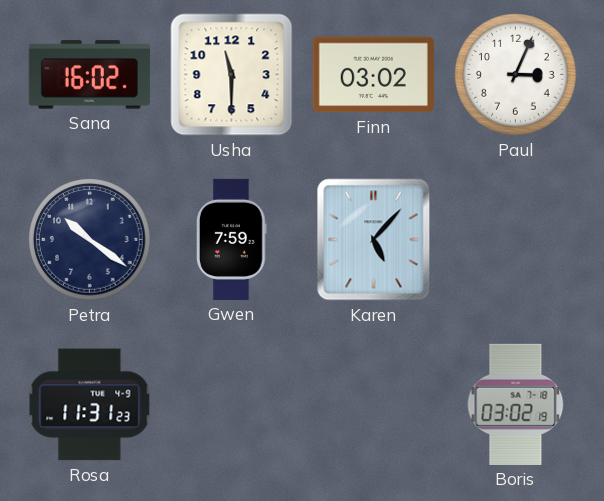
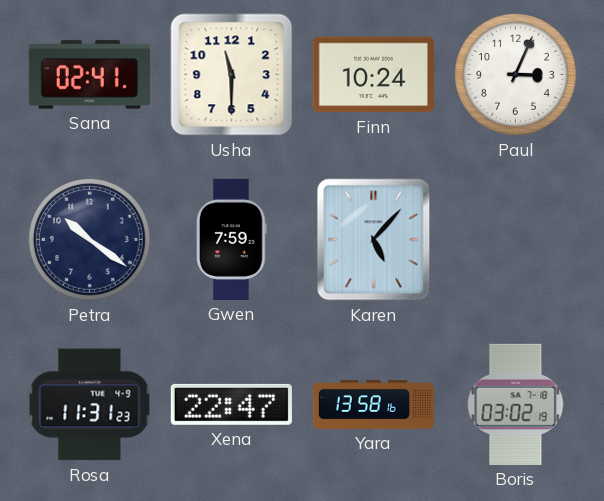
Sana: 16:02 -> 02:41 (89, 75)
Finn: 03:02 -> 10:24 (373, 75)
Xena: none -> 22:47 (231, 404)
Yara: none -> 13:58 (373, 405)
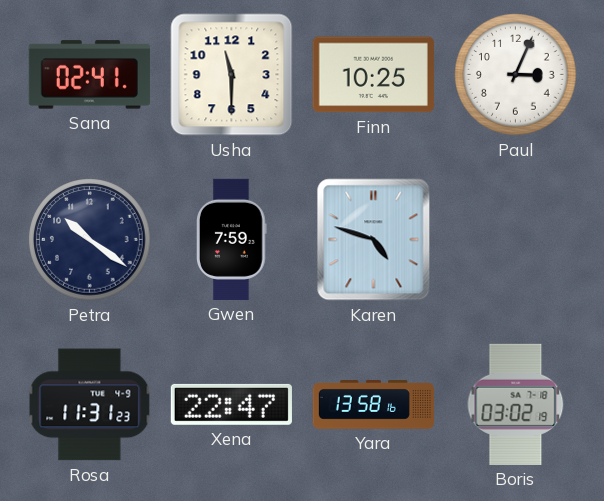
Finn: 10:24 -> 10:25 (373, 75)
Karen: 5:07 -> 4:48 (374, 240)
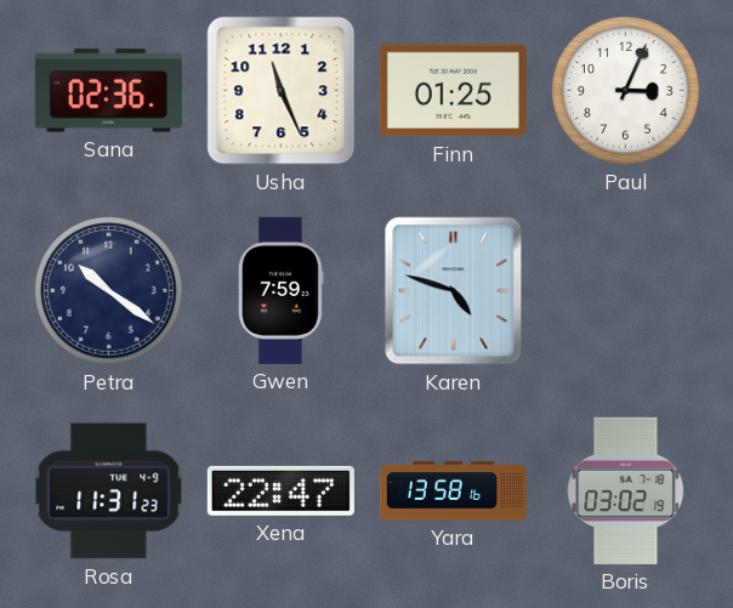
Sana: 02:41 -> 02:36 (108, 91)
Usha: 11:30 -> 11:26 (282, 91)
Finn: 10:25 -> 01:25 (453, 91)
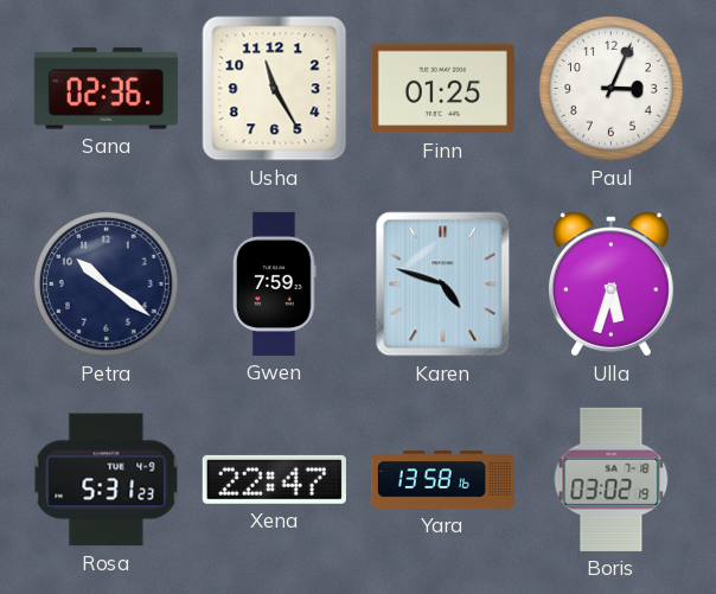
Usha: 11:26 -> 11:25 (275, 89)
Ulla: none -> 5:33 (610, 285)
Rosa: 11:31 -> 5:31 (107, 480)
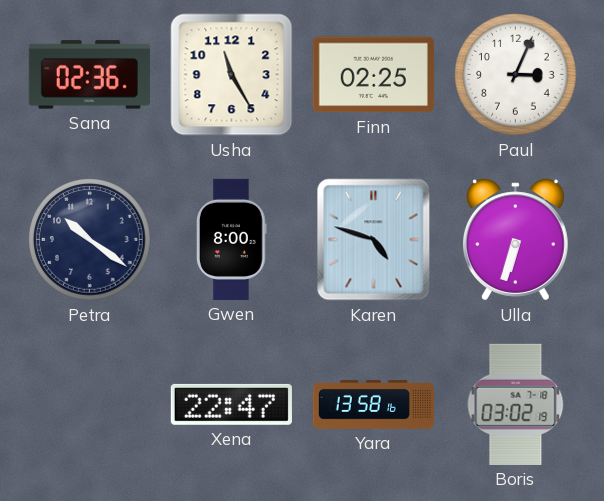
Finn: 01:25 -> 02:25 (373, 75)
Gwen: 7:59 -> 8:00 (232, 239)
Ulla: 5:33 -> 6:33 (515, 240)
Rosa: 5:31 -> none (107, 480)
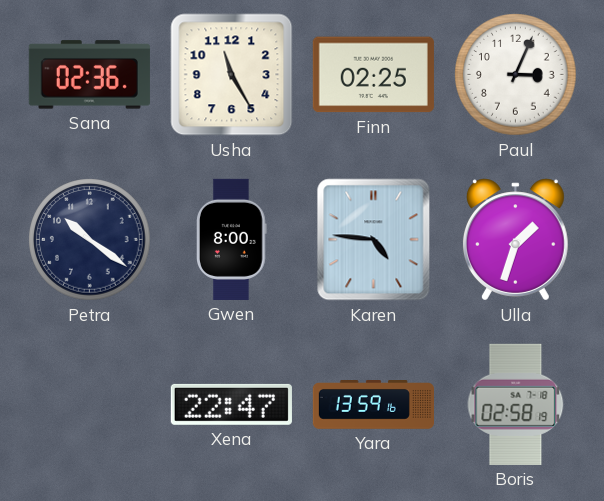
Karen: 4:48 -> 4:46 (374, 240)
Ulla: 6:33 -> 1:33 (515, 240)
Yara: 13:58 -> 13:59 (373, 405)
Boris: 03:02 -> 02:58 (516, 404)
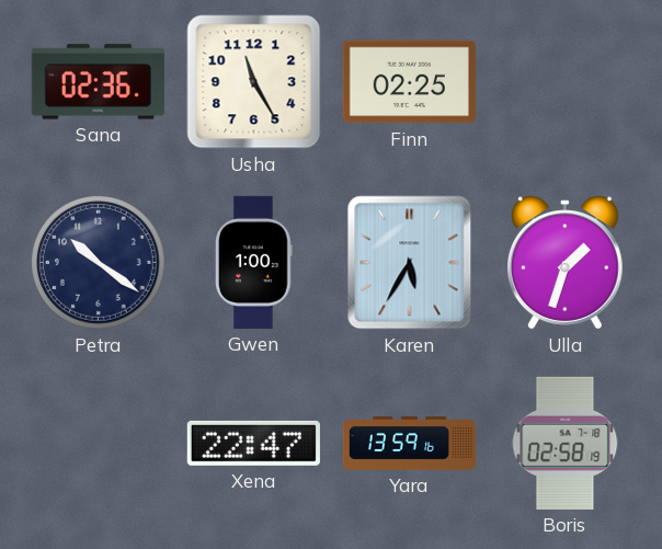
Paul: 3:04 -> none (516, 75)
Gwen: 8:00 -> 1:00 (254, 262)
Karen: 4:46 -> 5:35 (410, 263)
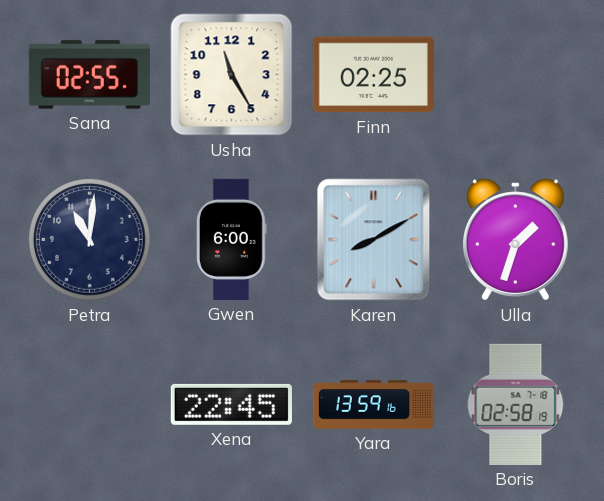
Sana: 02:36 -> 02:55 (89, 75)
Petra: 10:21 -> 11:01 (90, 240)
Gwen: 1:00 -> 6:00 (232, 239)
Karen: 5:35 -> 8:10 (374, 240)
Xena: 22:47 -> 22:45 (231, 404)
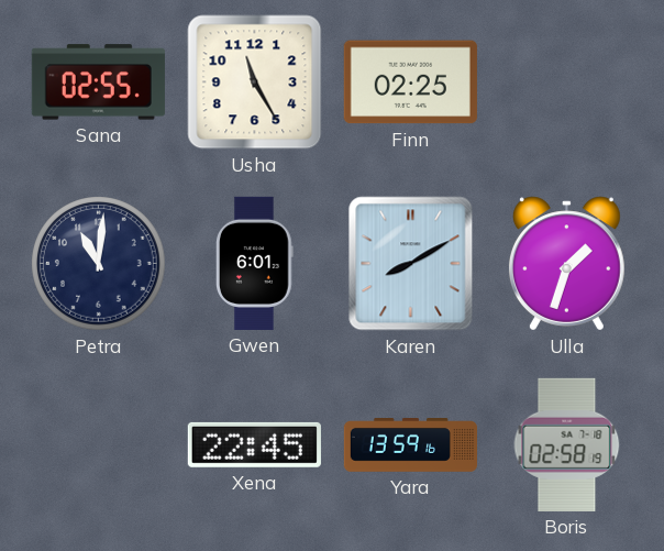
Gwen: 6:00 -> 6:01 (255, 263)
